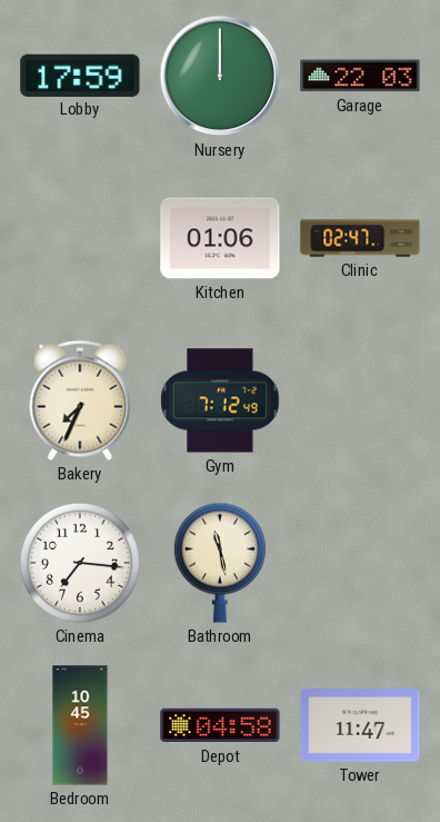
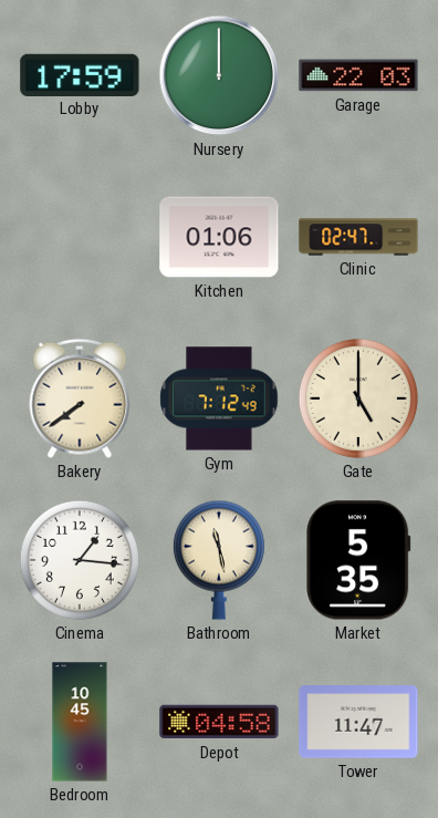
Bakery: 7:34 -> 7:39 (80, 398)
Gate: none -> 5:00 (358, 398)
Cinema: 7:16 -> 1:16 (80, 560)
Market: none -> 5:35 (358, 560)
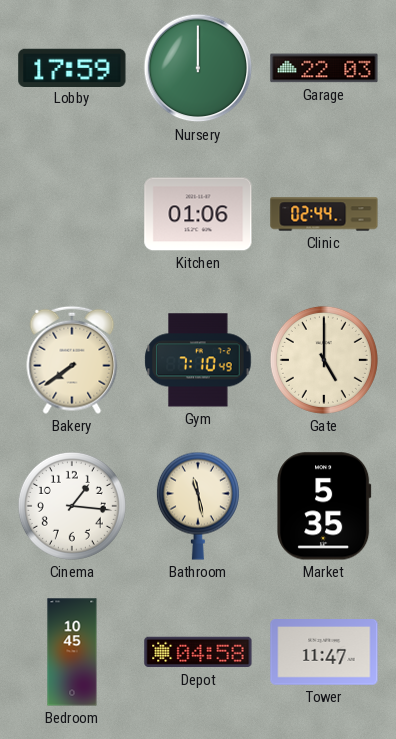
Clinic: 02:47 -> 02:44 (324, 214)
Gym: 7:12 -> 7:10 (198, 360)
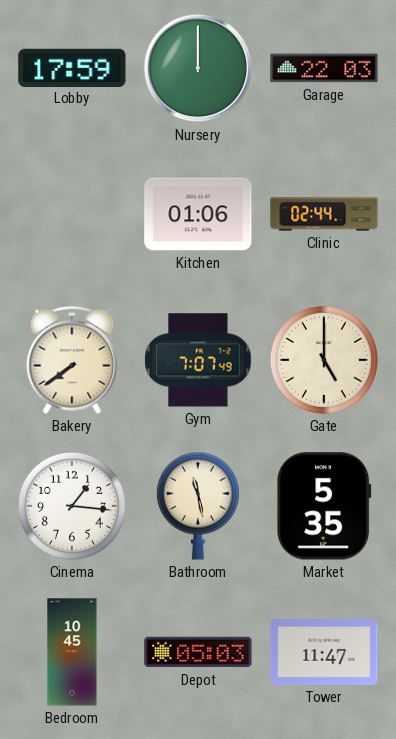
Gym: 7:10 -> 7:07 (198, 360)
Depot: 04:58 -> 05:03 (198, 652)
